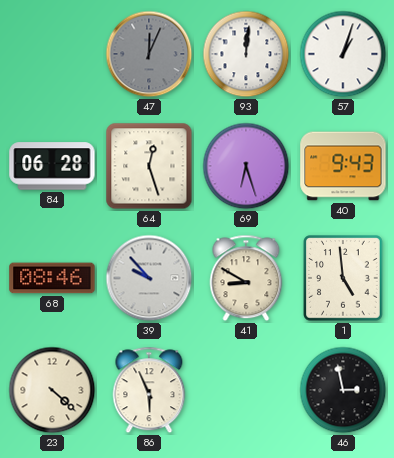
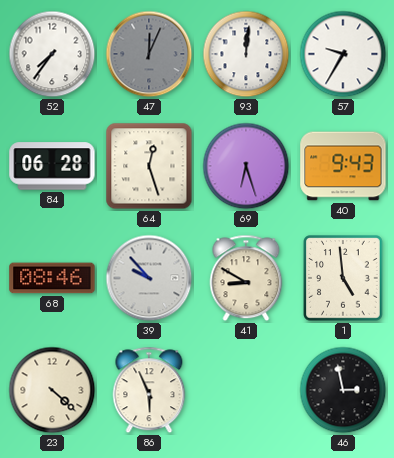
52: none -> 7:36 (52, 54)
57: 1:03 -> 9:35 (343, 54)
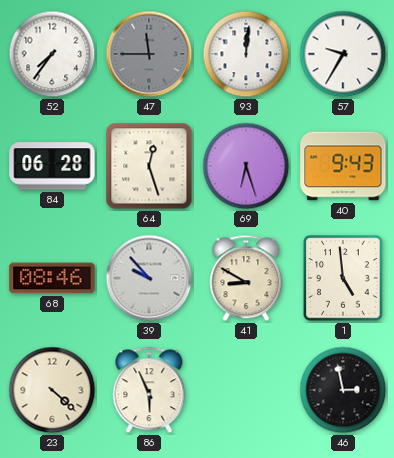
47: 12:04 -> 11:45 (149, 54)
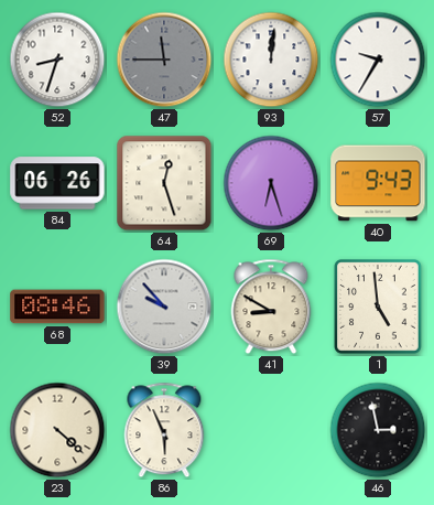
52: 7:36 -> 8:33 (57, 60)
84: 06:28 -> 06:26 (57, 183)
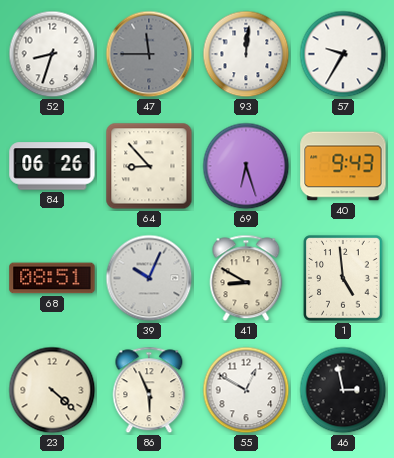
64: 12:27 -> 8:53 (149, 166)
68: 08:46 -> 08:51 (52, 278)
39: 9:53 -> 10:04 (149, 278)
55: none -> 12:50 (246, 390)
